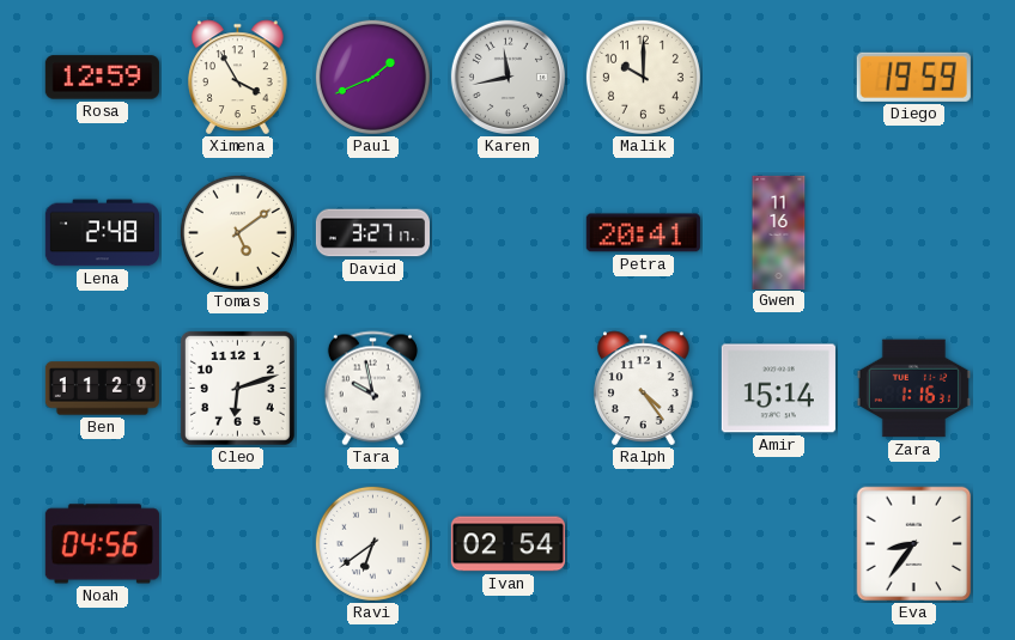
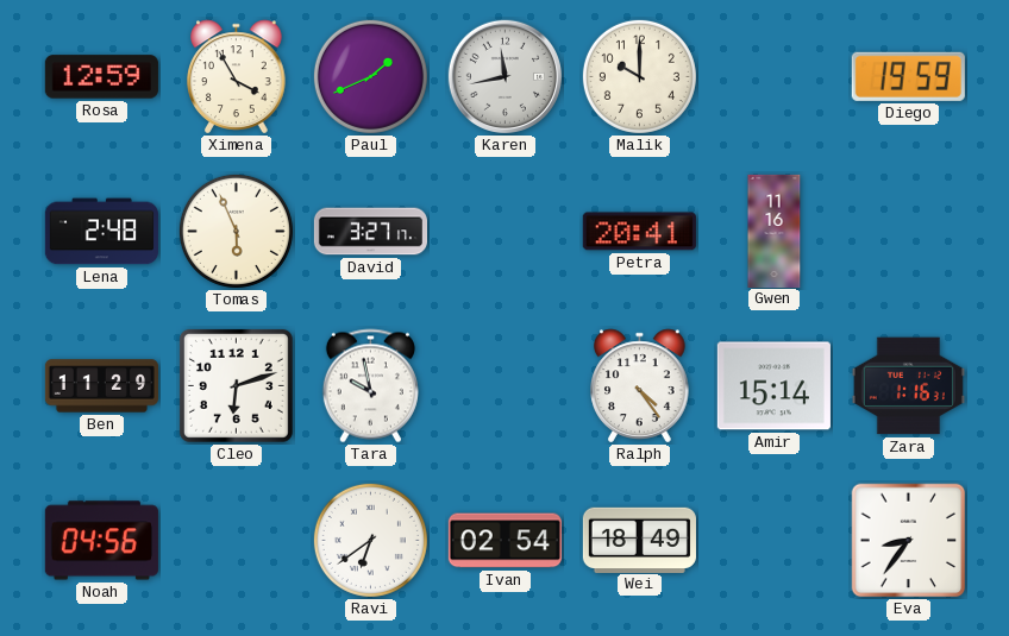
Tomas: 5:09 -> 5:56 (236, 231)
Wei: none -> 18:49 (639, 540)
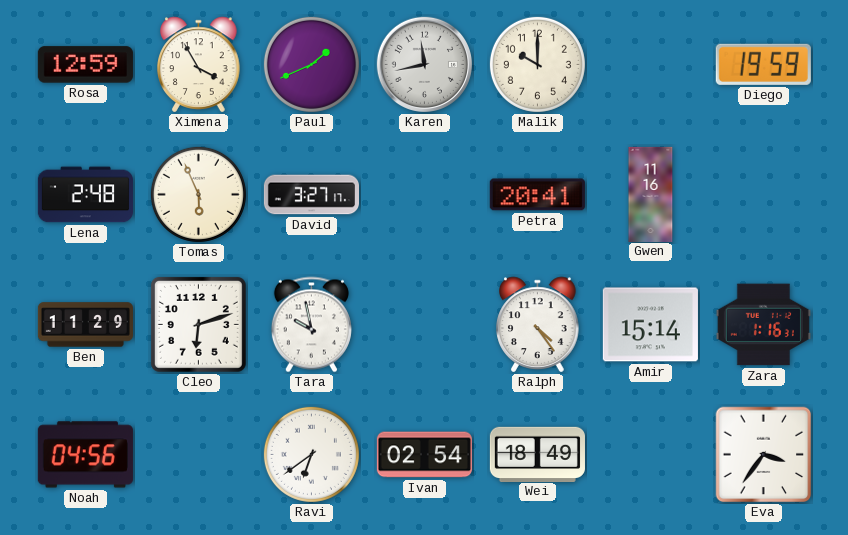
Eva: 8:36 -> 3:36 (764, 455)
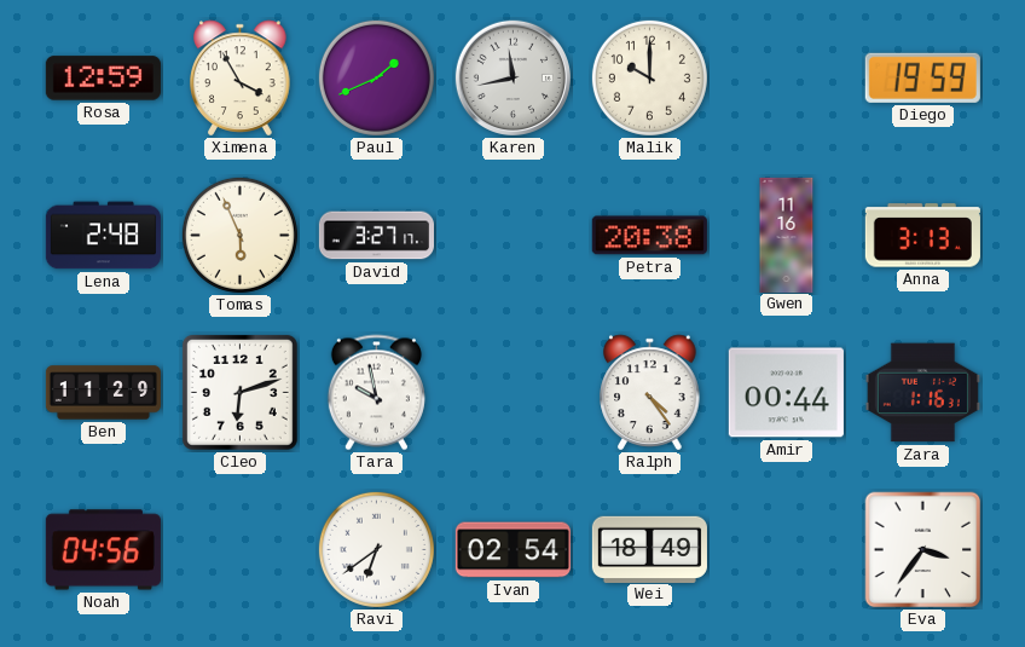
Petra: 20:41 -> 20:38 (649, 236)
Anna: none -> 3:13 (922, 236)
Amir: 15:14 -> 00:44 (786, 393)
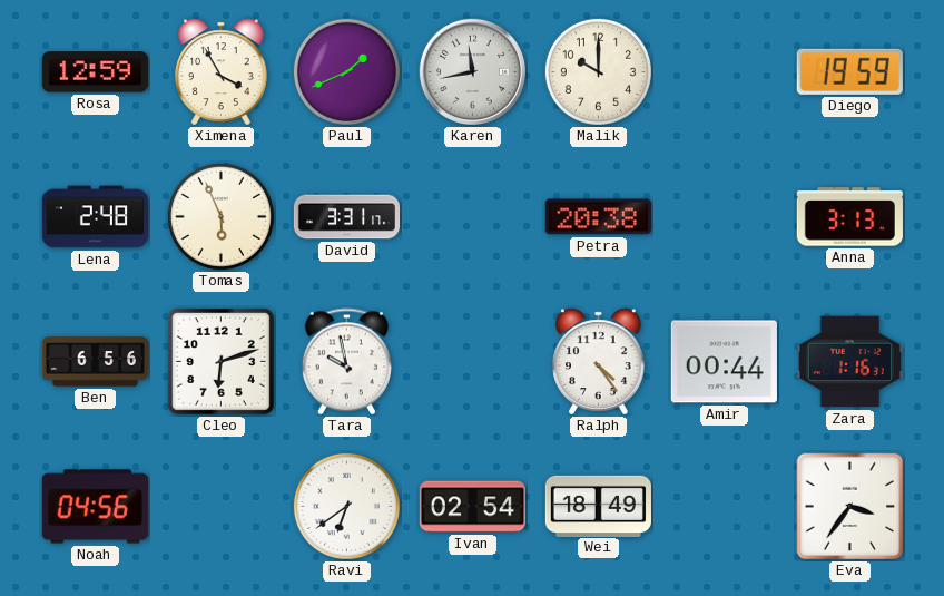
David: 3:27 -> 3:31 (346, 217)
Gwen: 11:16 -> none (787, 235)
Ben: 11:29 -> 6:56 (95, 362)
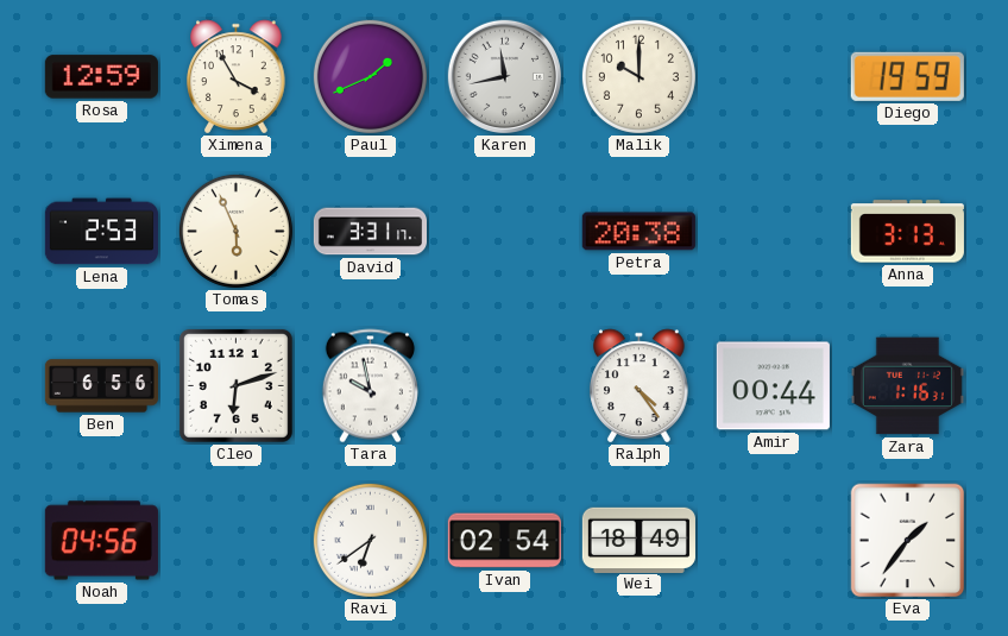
Lena: 2:48 -> 2:53 (101, 232)
Eva: 3:36 -> 1:36 (908, 541)
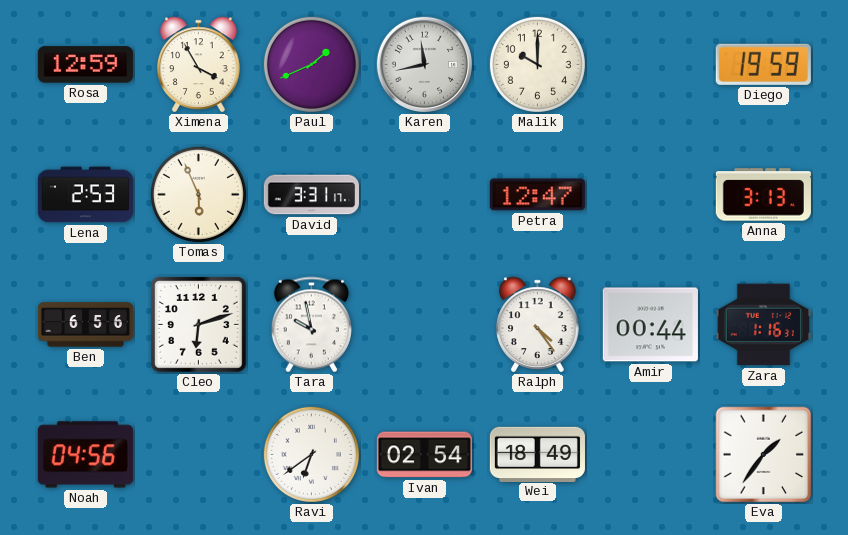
Petra: 20:38 -> 12:47 (537, 195)
